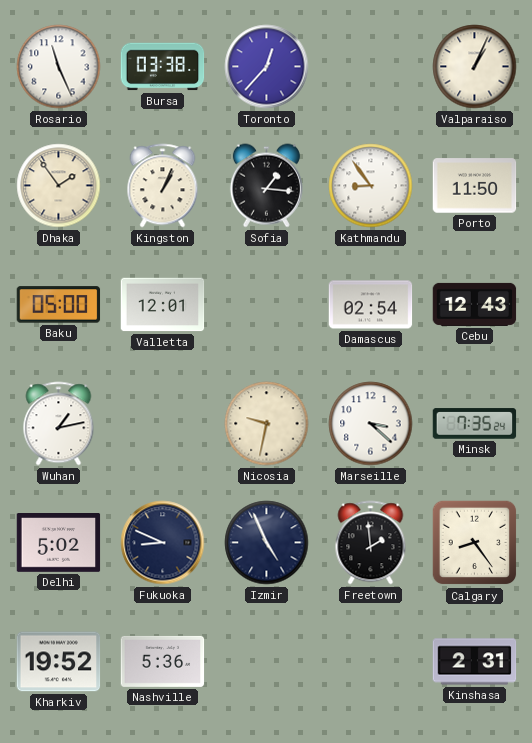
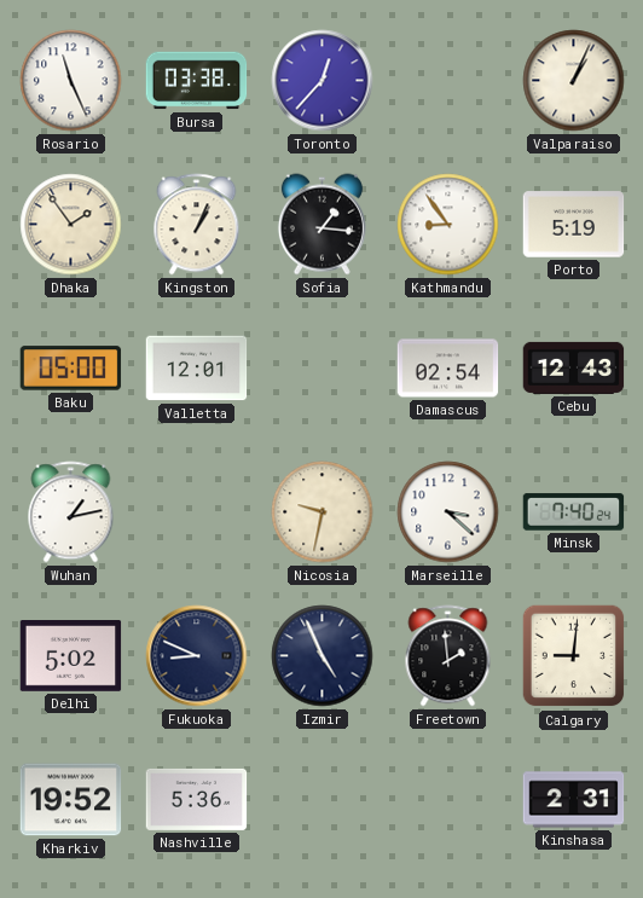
Porto: 11:50 -> 5:19 (574, 225)
Minsk: 7:35 -> 7:40 (574, 512)
Calgary: 8:24 -> 9:01 (574, 656)
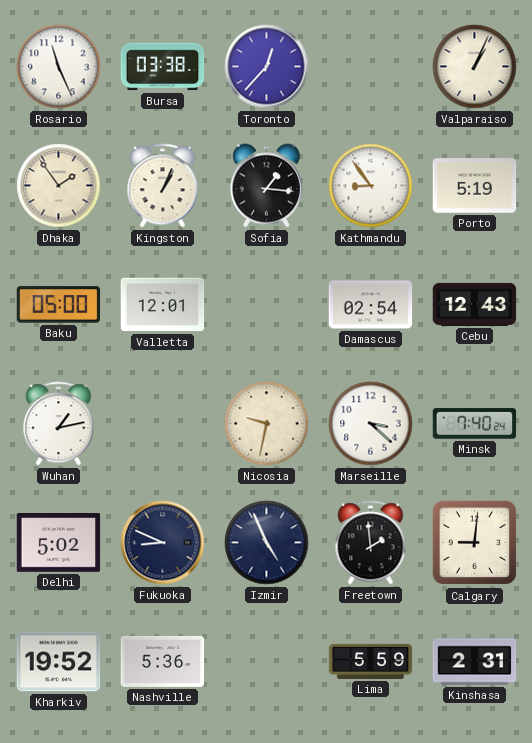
Lima: none -> 5:59 (371, 661)
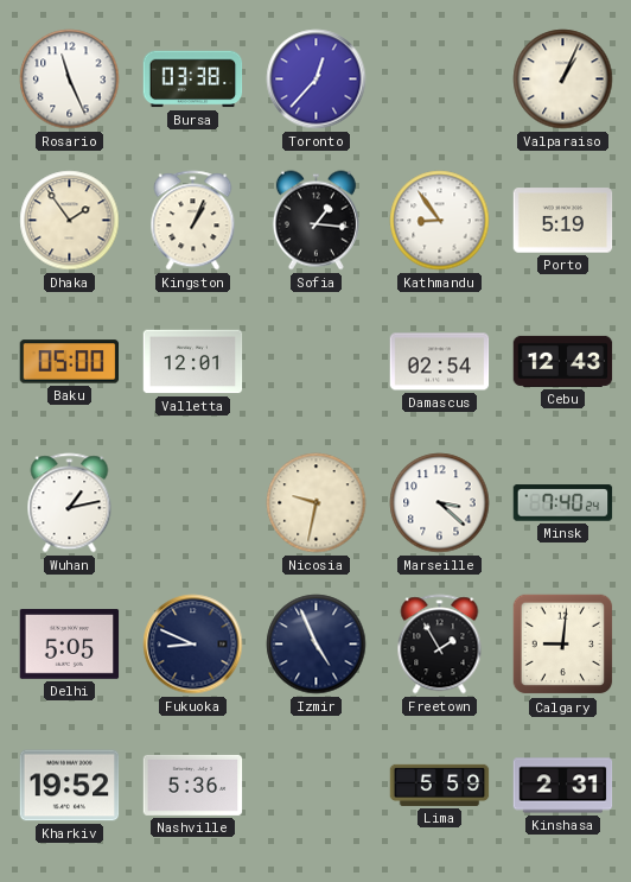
Delhi: 5:02 -> 5:05 (70, 645)
Freetown: 1:59 -> 1:55 (440, 645)
